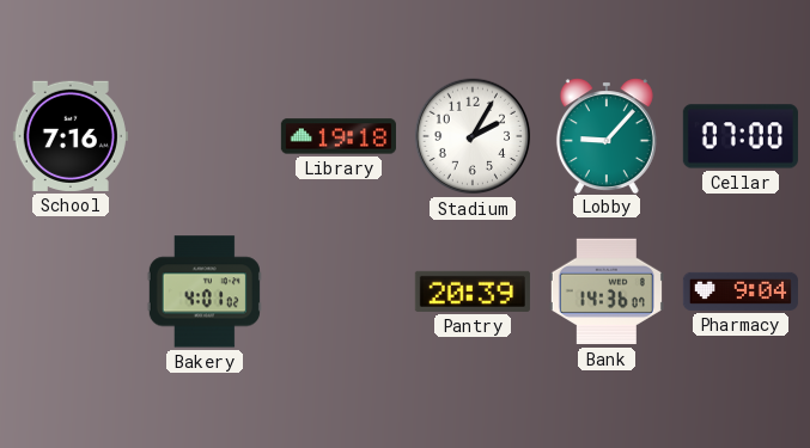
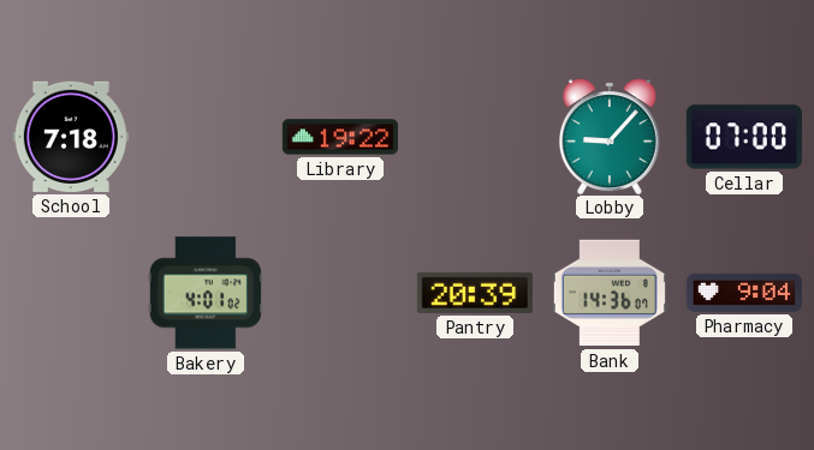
School: 7:16 -> 7:18 (71, 137)
Library: 19:18 -> 19:22 (340, 137)
Stadium: 2:05 -> none (473, 136)
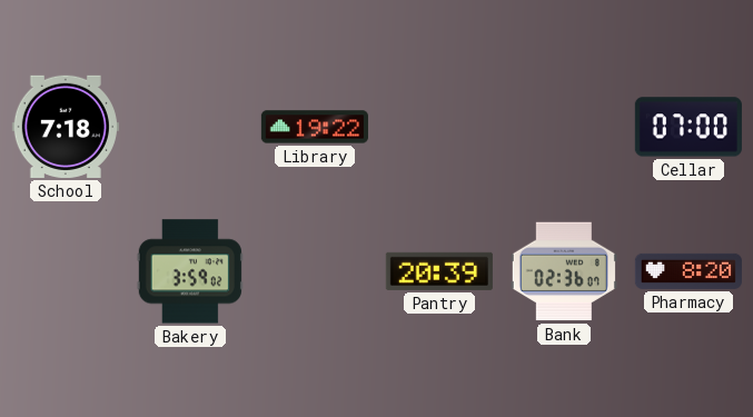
Lobby: 9:07 -> none (610, 136)
Bakery: 4:01 -> 3:59 (190, 271)
Bank: 14:36 -> 02:36 (564, 271)
Pharmacy: 9:04 -> 8:20 (688, 271)
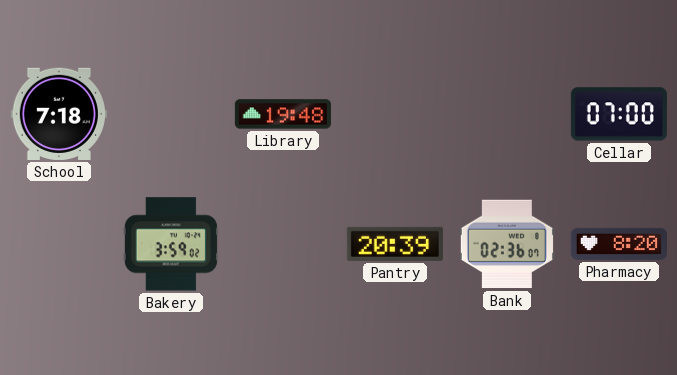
Library: 19:22 -> 19:48 (283, 114)
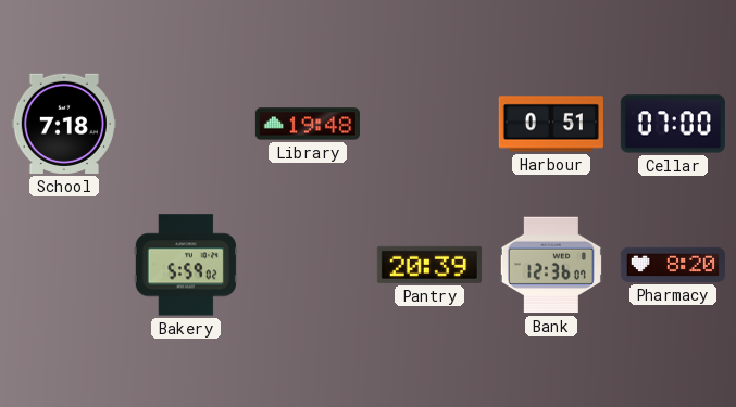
Harbour: none -> 0:51 (551, 124)
Bakery: 3:59 -> 5:59 (186, 265)
Bank: 02:36 -> 12:36 (551, 265)
